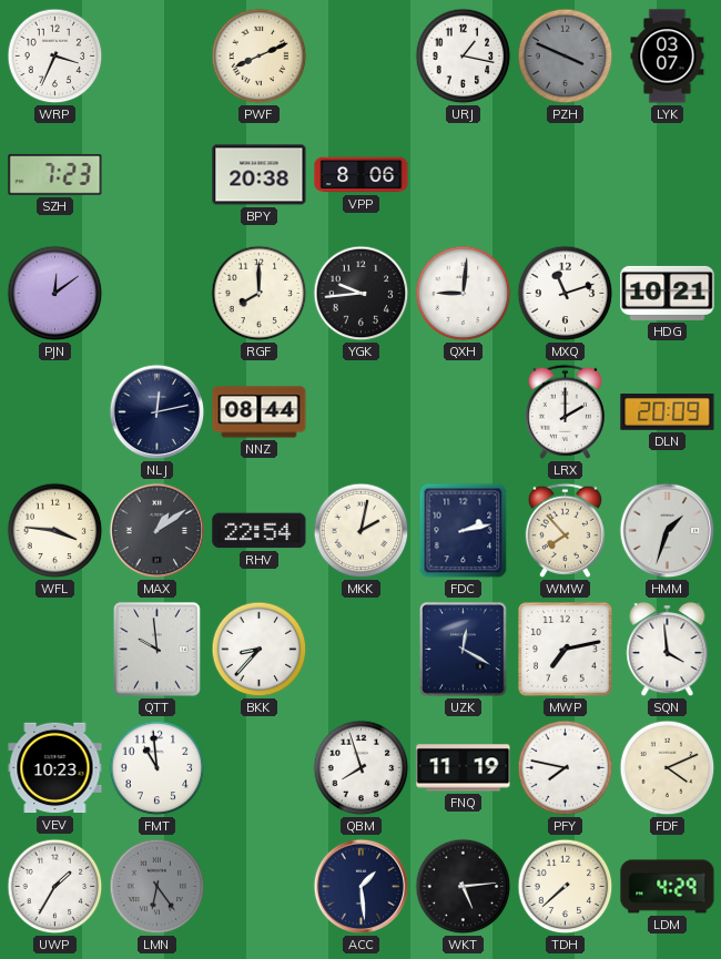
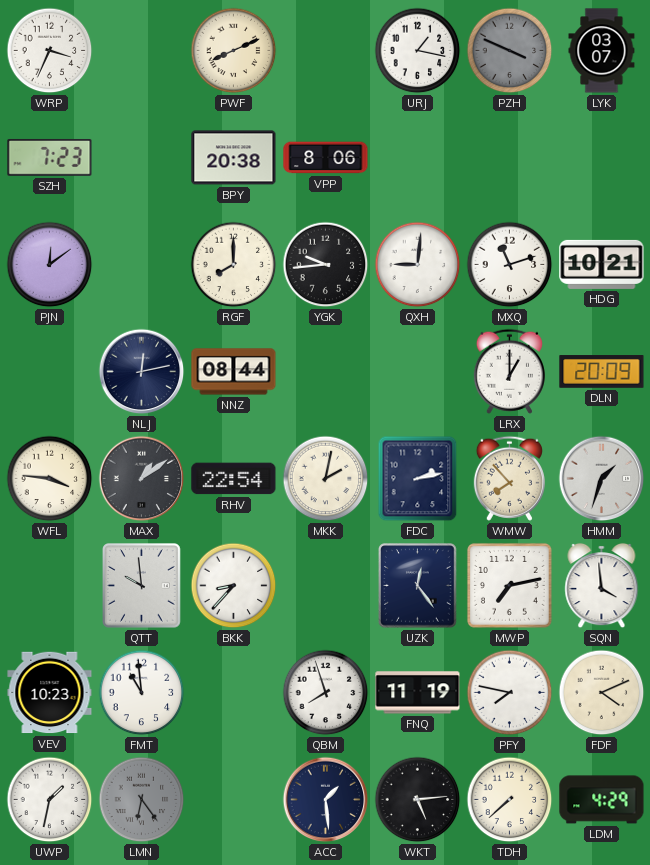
LRX: 2:00 -> 1:00 (509, 371)
UZK: 12:20 -> 12:24 (418, 586)
UWP: 1:35 -> 1:32 (50, 800)
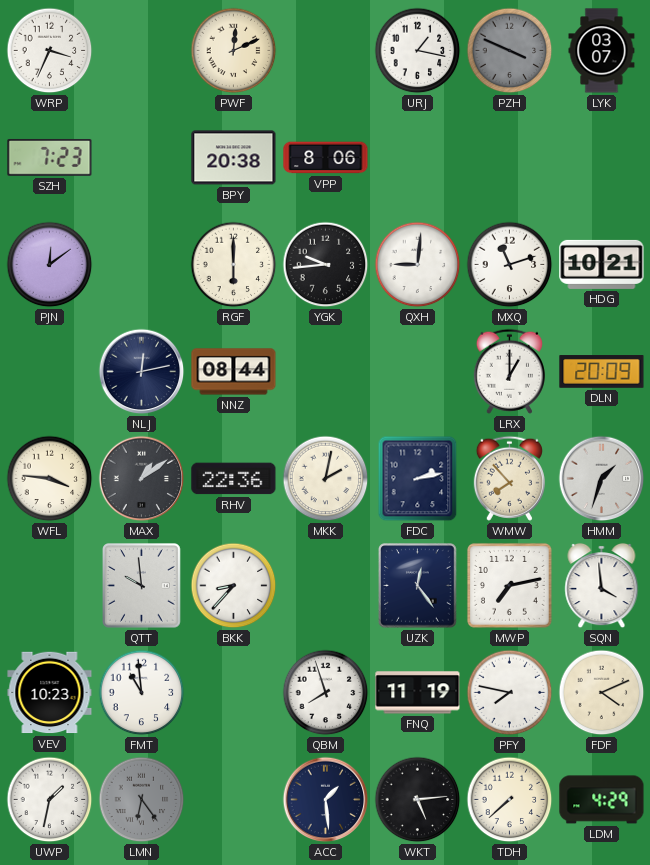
PWF: 8:11 -> 12:11 (234, 51)
RGF: 8:00 -> 6:00 (234, 265)
RHV: 22:54 -> 22:36 (234, 479)
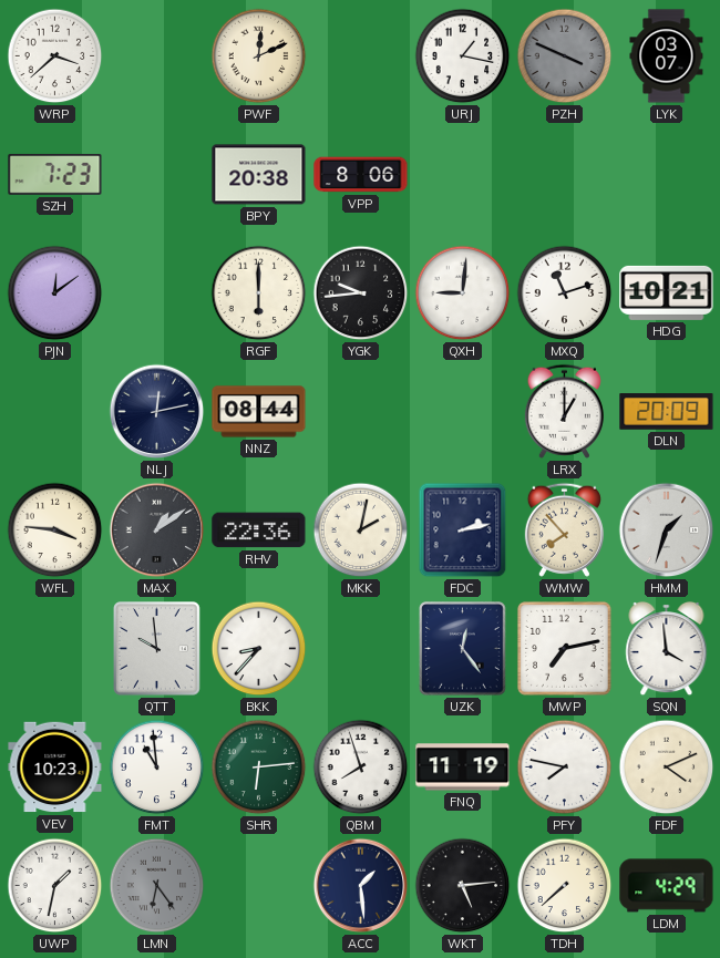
WRP: 3:34 -> 3:38 (55, 56)
SHR: none -> 6:14 (259, 768)
